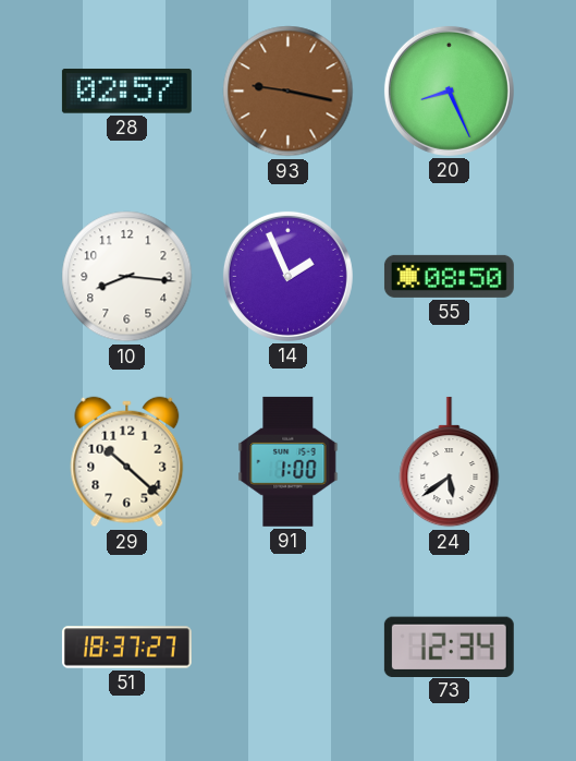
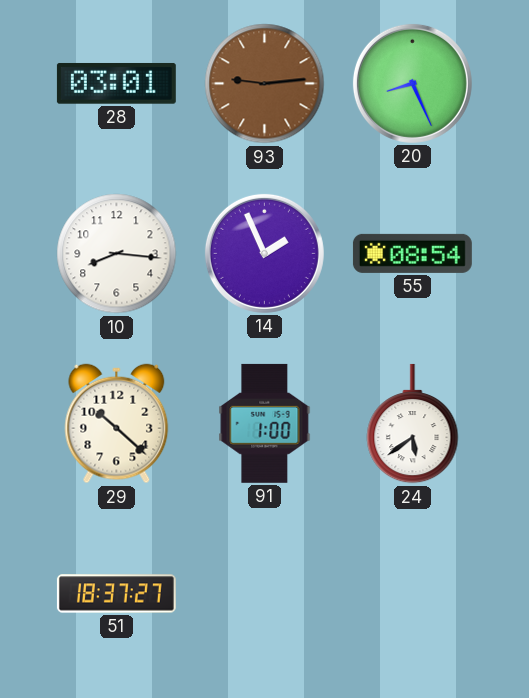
28: 02:57 -> 03:01 (116, 84)
93: 9:17 -> 9:14 (265, 84)
55: 08:50 -> 08:54 (412, 253)
73: 12:34 -> none (449, 647)
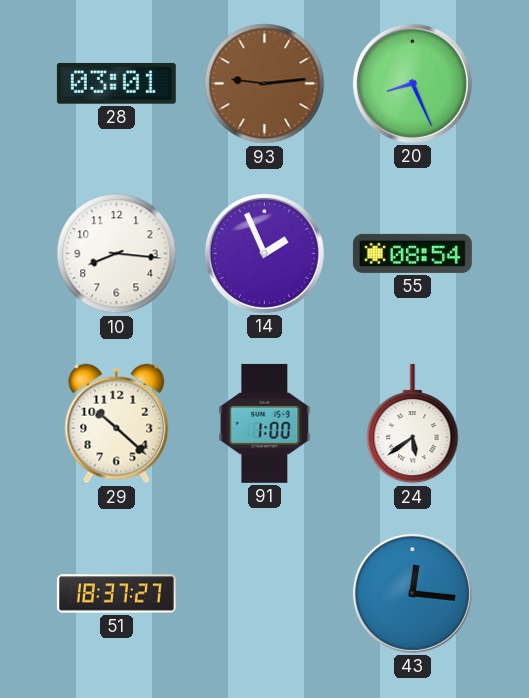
43: none -> 12:16 (412, 593)
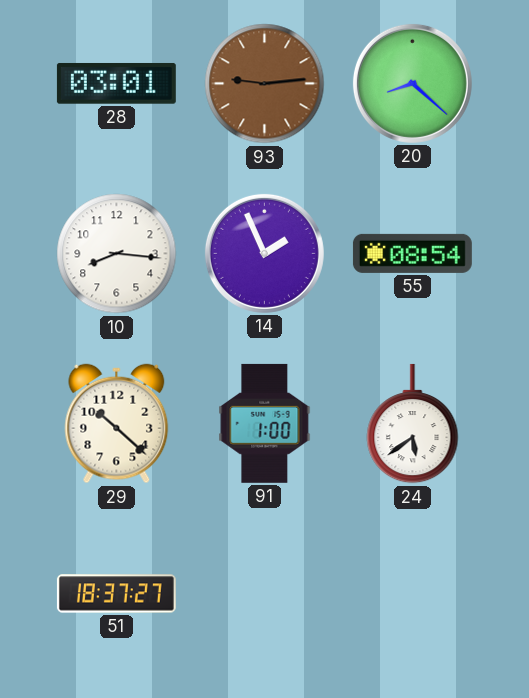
20: 8:26 -> 8:22 (412, 83)
43: 12:16 -> none (412, 593)
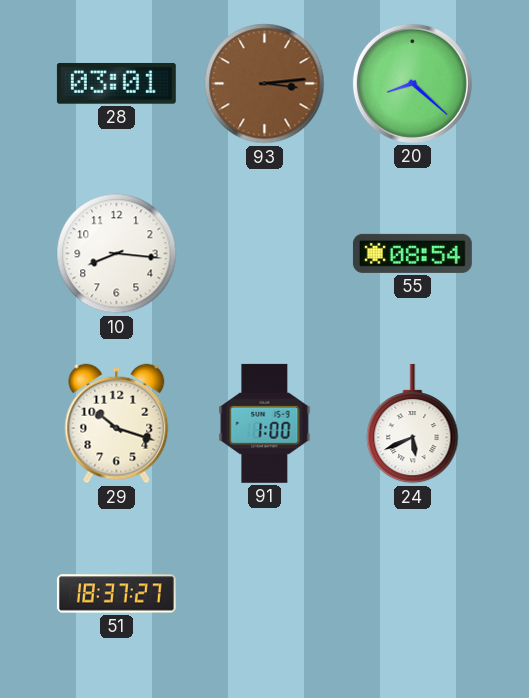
93: 9:14 -> 3:14 (265, 84)
14: 1:56 -> none (264, 253)
29: 10:22 -> 10:18 (117, 424)
24: 5:39 -> 5:41 (413, 424)
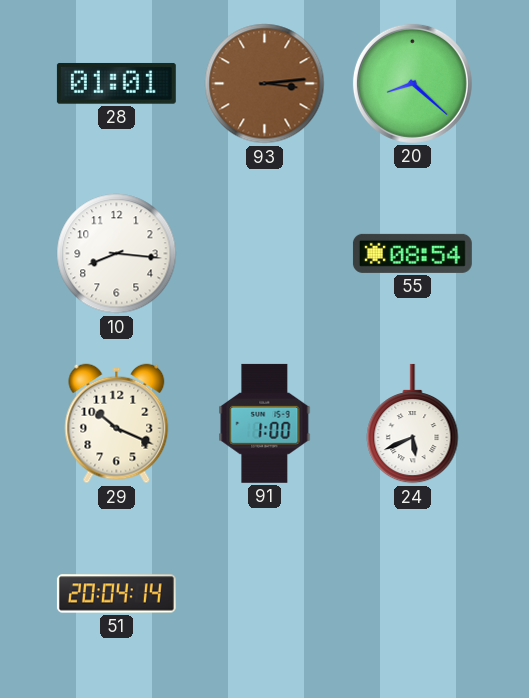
28: 03:01 -> 01:01 (116, 84)
29: 10:18 -> 10:19 (117, 424)
51: 18:37 -> 20:04 (116, 594)
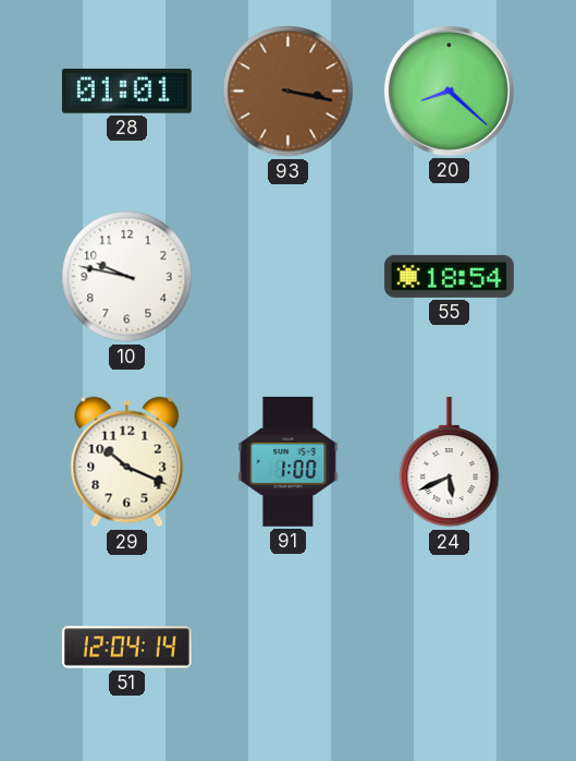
93: 3:14 -> 3:17 (289, 92)
10: 8:16 -> 9:47 (127, 277)
55: 08:54 -> 18:54 (449, 276)
51: 20:04 -> 12:04 (126, 648)
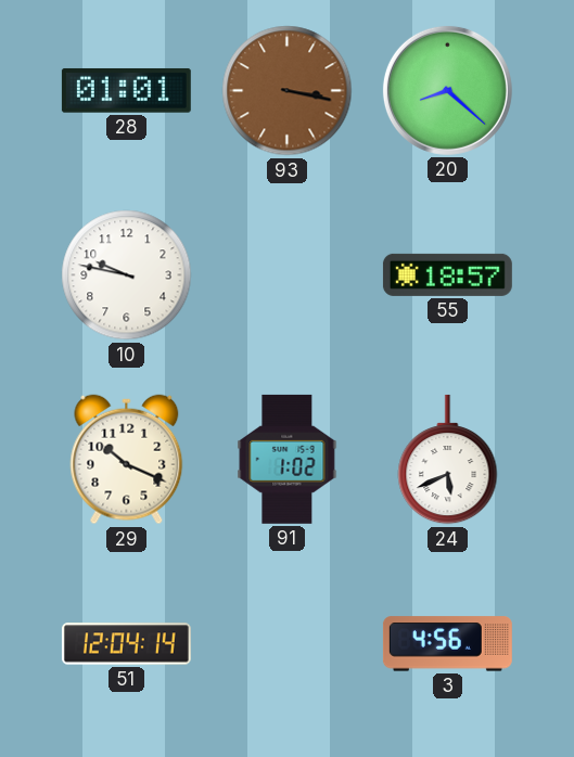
55: 18:54 -> 18:57 (447, 274)
91: 1:00 -> 1:02 (288, 459)
3: none -> 4:56 (447, 644)
